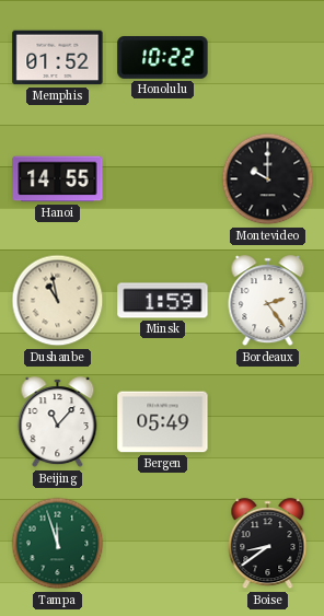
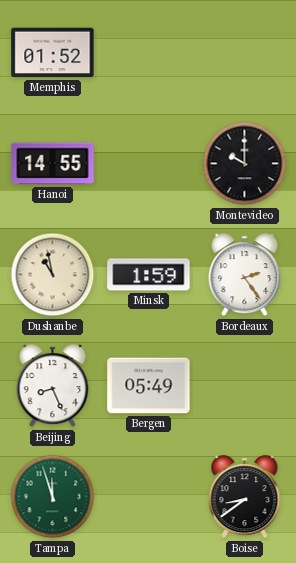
Honolulu: 10:22 -> none (163, 58)
Beijing: 11:07 -> 8:26 (53, 386)
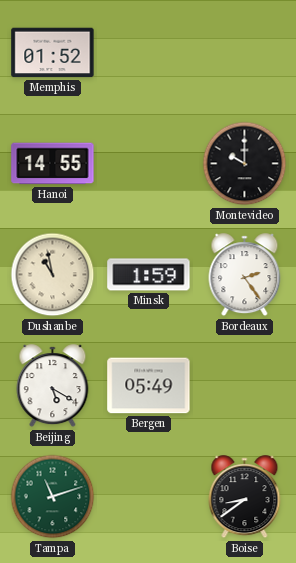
Beijing: 8:26 -> 5:20 (53, 386)
Tampa: 11:57 -> 11:12 (53, 497)
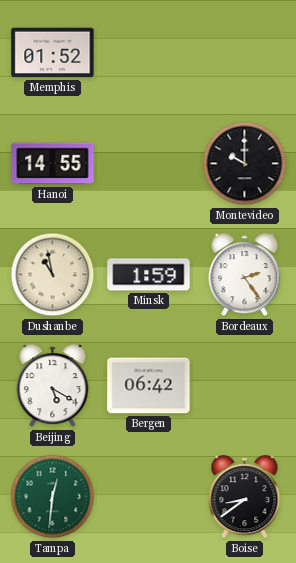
Bergen: 05:49 -> 06:42 (149, 386)
Tampa: 11:12 -> 12:31 (53, 497)
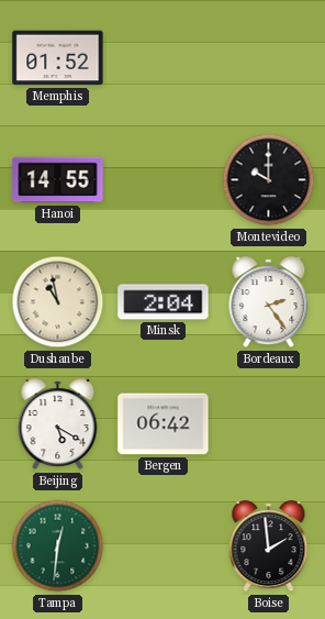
Minsk: 1:59 -> 2:04 (164, 302)
Boise: 8:39 -> 1:59 (269, 546)
